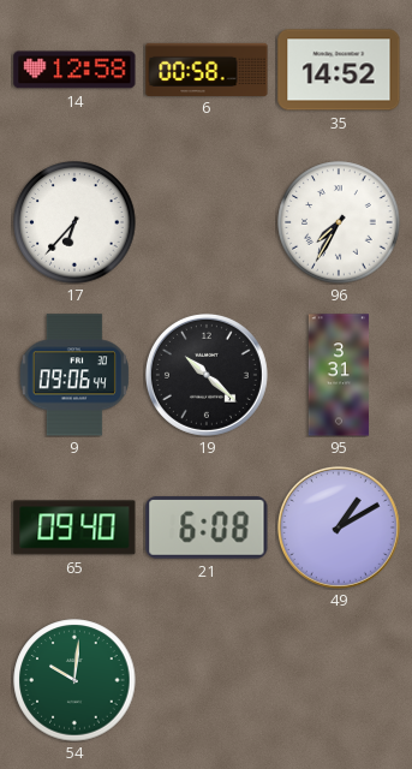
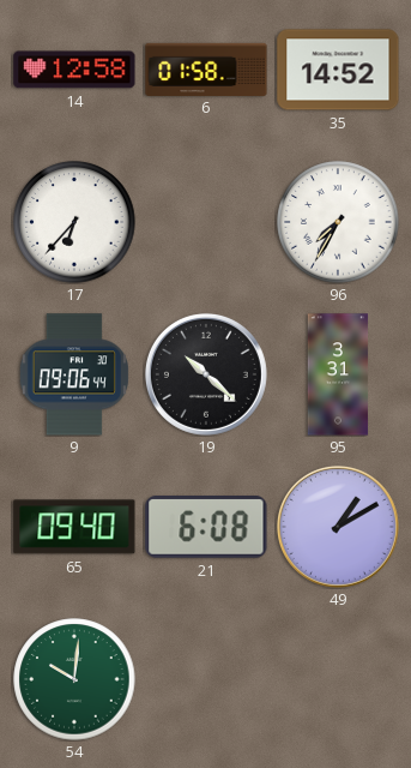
6: 00:58 -> 01:58 (206, 68)
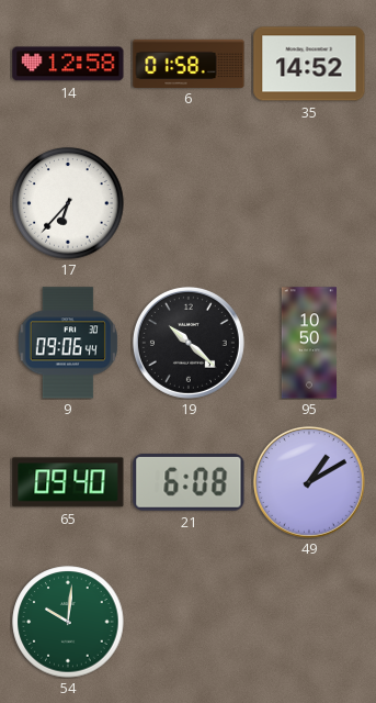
96: 7:35 -> none (338, 222)
95: 3:31 -> 10:50 (309, 343)
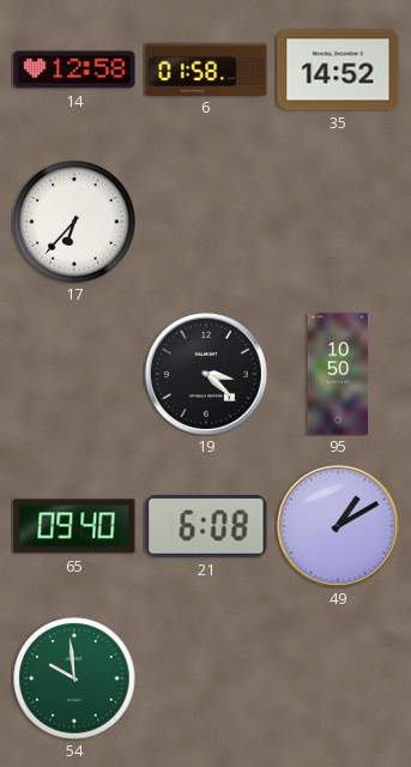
9: 09:06 -> none (68, 343)
19: 10:22 -> 3:22 (206, 374)
54: 10:01 -> 9:59 (74, 678)
